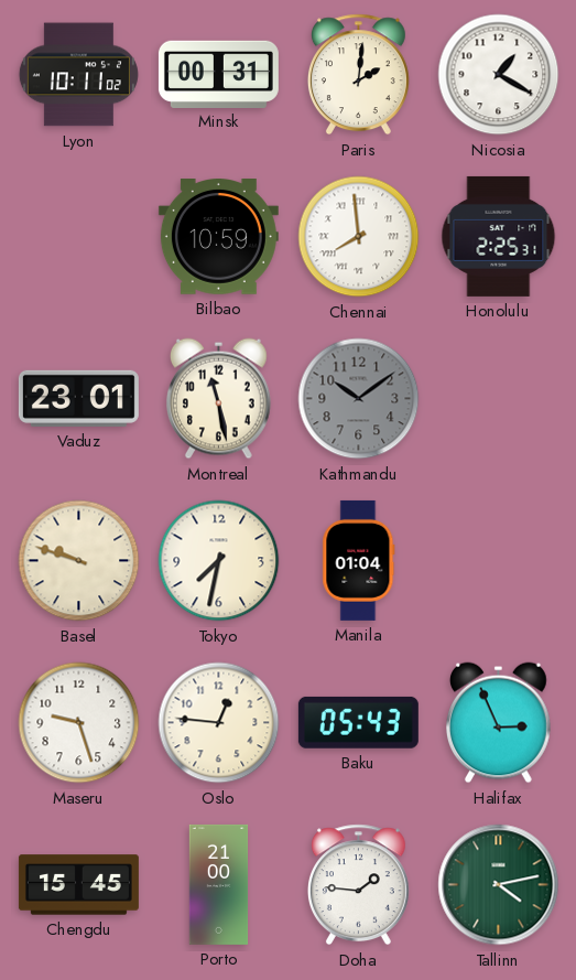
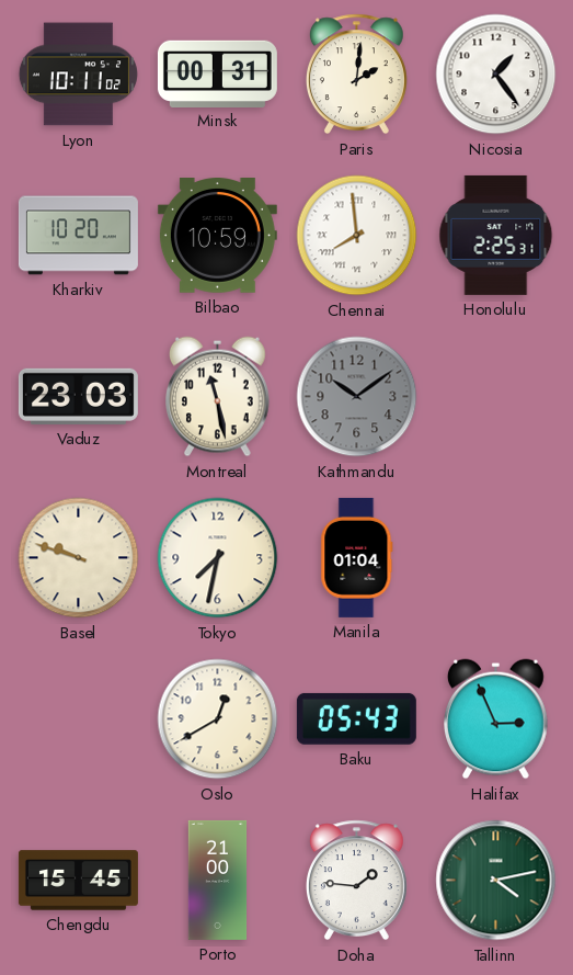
Nicosia: 1:20 -> 1:24 (496, 75)
Kharkiv: none -> 10:20 (78, 236)
Vaduz: 23:01 -> 23:03 (78, 396)
Maseru: 9:27 -> none (79, 723)
Oslo: 12:46 -> 12:40 (218, 719)
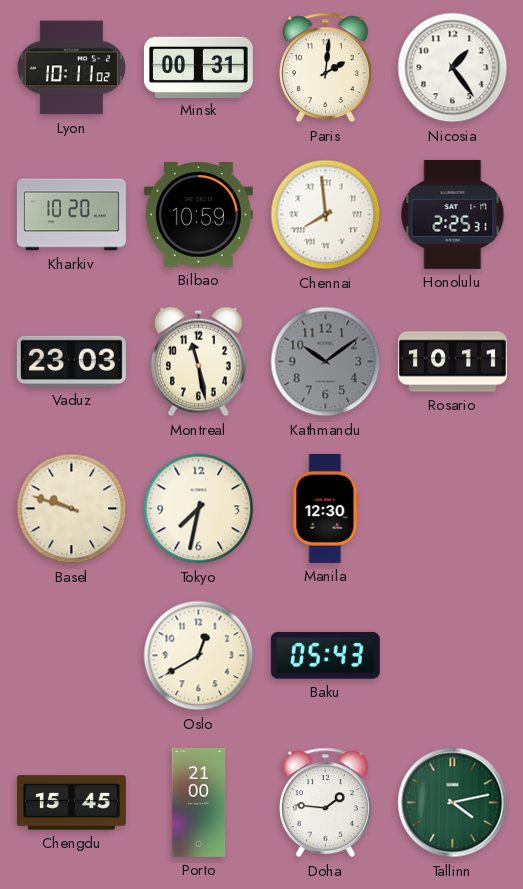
Rosario: none -> 10:11 (452, 362)
Manila: 01:04 -> 12:30 (326, 508)
Halifax: 2:56 -> none (496, 719)
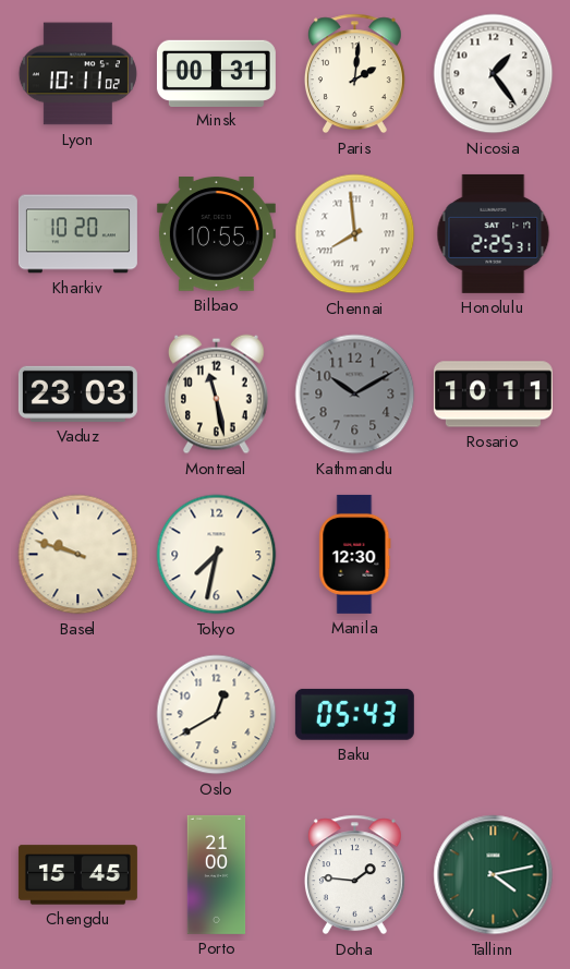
Bilbao: 10:59 -> 10:55 (216, 234)
Kathmandu: 10:09 -> 10:10 (355, 395)
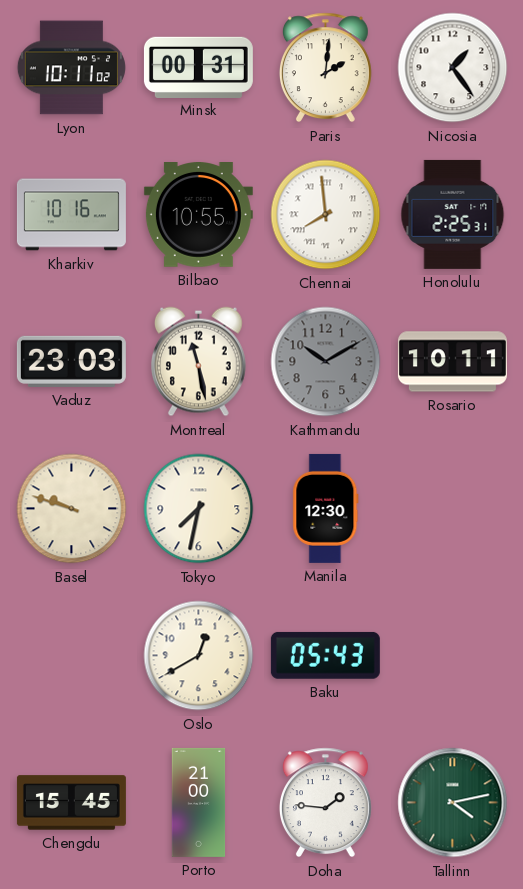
Kharkiv: 10:20 -> 10:16 (71, 215)
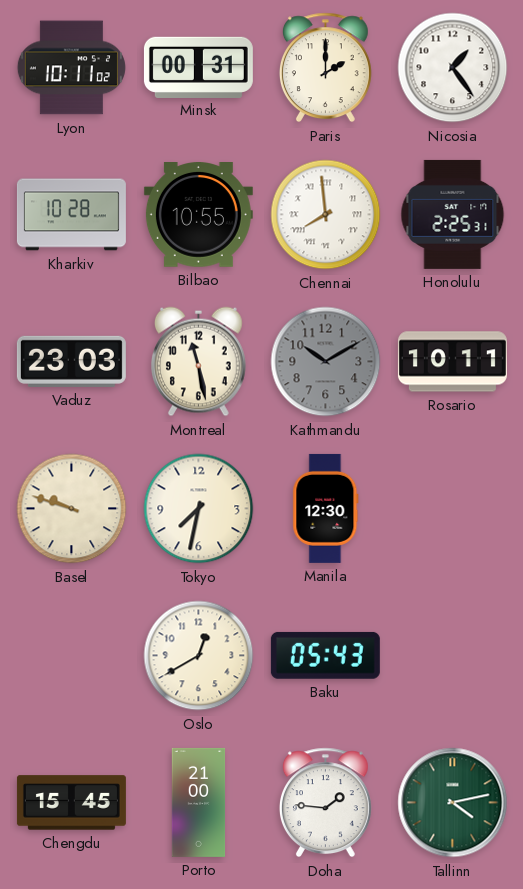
Paris: 2:01 -> 2:00 (325, 68)
Kharkiv: 10:16 -> 10:28 (71, 215)
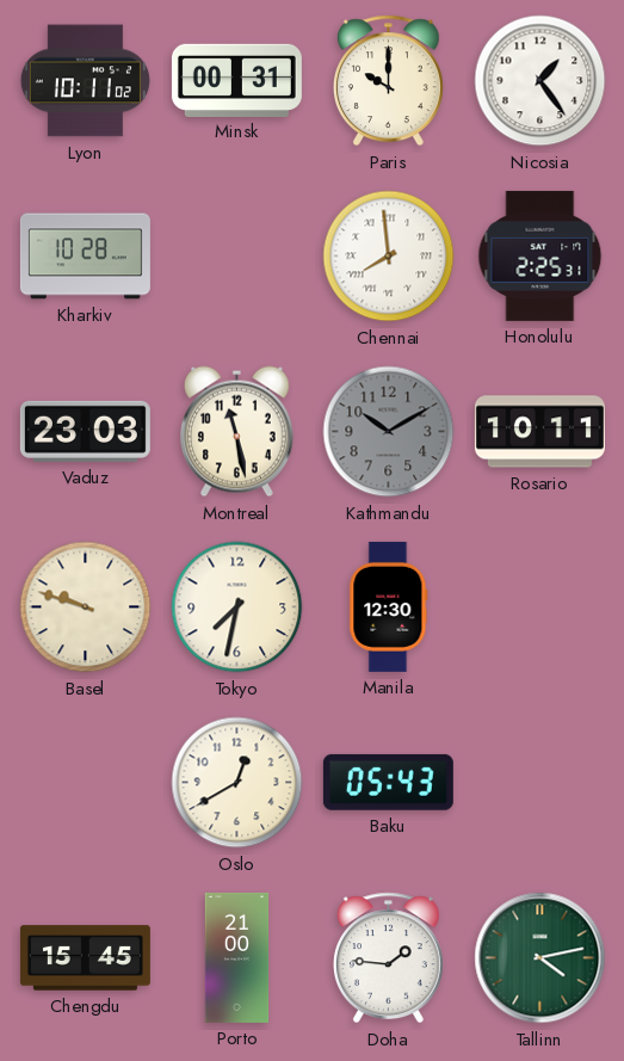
Paris: 2:00 -> 10:00 (388, 81)
Bilbao: 10:55 -> none (198, 215)
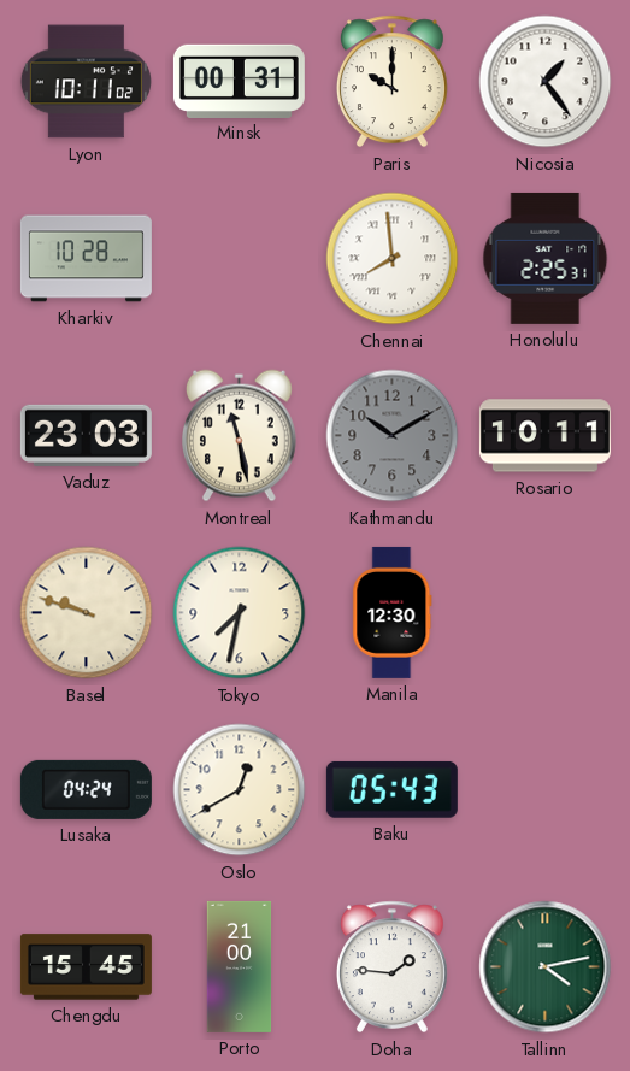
Lusaka: none -> 04:24 (86, 789)
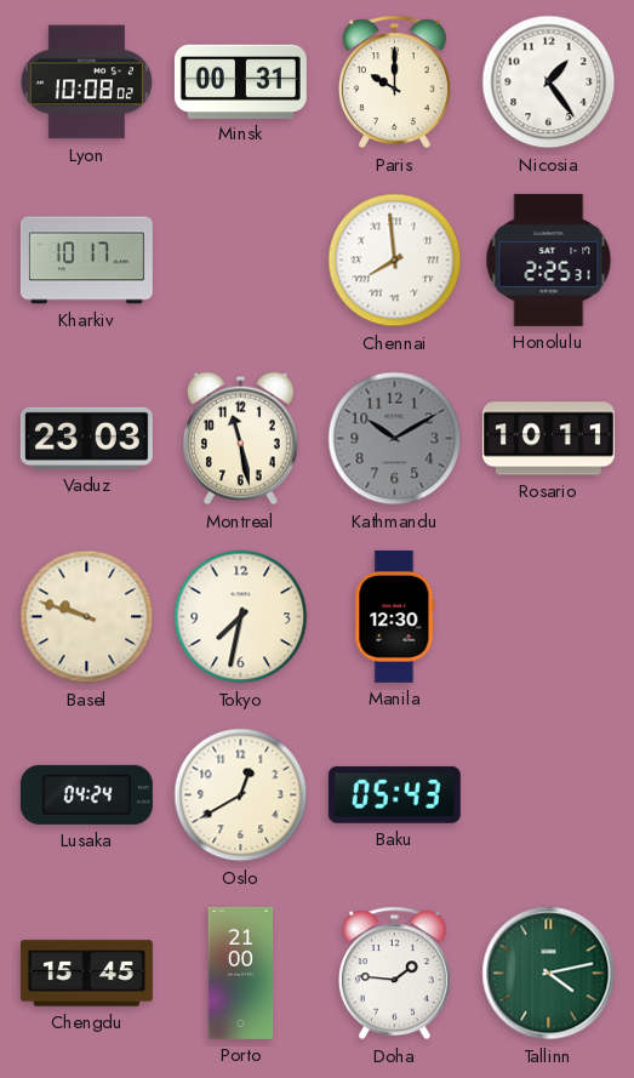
Lyon: 10:11 -> 10:08 (86, 82)
Kharkiv: 10:28 -> 10:17 (86, 261)
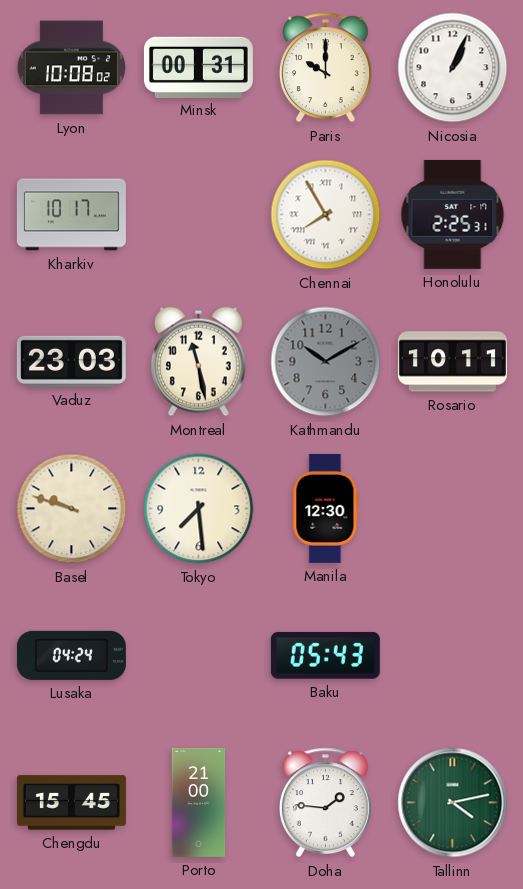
Nicosia: 1:24 -> 1:04 (453, 68)
Chennai: 7:59 -> 7:55 (326, 215)
Tokyo: 7:32 -> 7:29 (199, 509)
Oslo: 12:40 -> none (241, 795)
